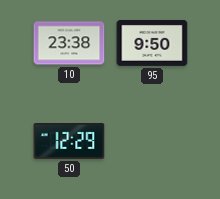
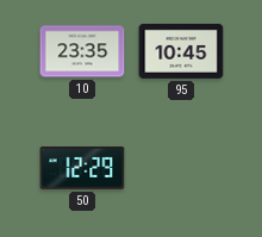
10: 23:38 -> 23:35 (82, 51)
95: 9:50 -> 10:45 (181, 51)
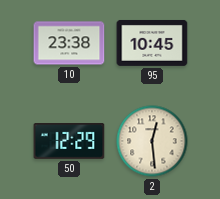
10: 23:35 -> 23:38 (69, 43)
2: none -> 12:29 (152, 141)
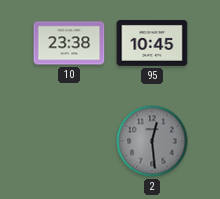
50: 12:29 -> none (69, 142)
2 dial: cream -> grey (152, 141)
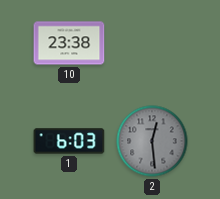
95: 10:45 -> none (152, 43)
1: none -> 6:03 (69, 141)
